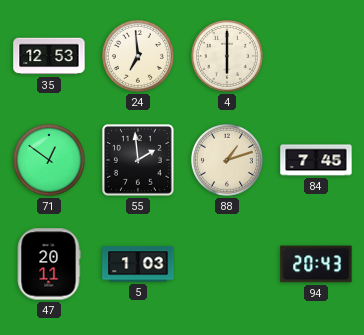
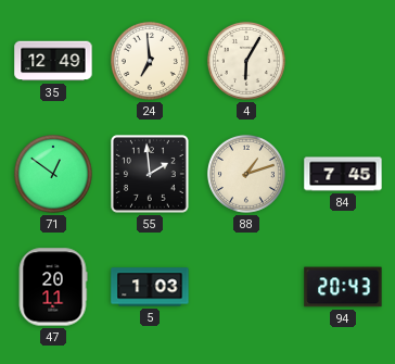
35: 12:53 -> 12:49 (53, 61)
4: 6:00 -> 6:05 (246, 61)
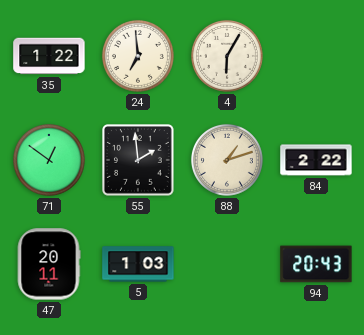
35: 12:49 -> 1:22 (49, 56)
84: 7:45 -> 2:22 (316, 160)
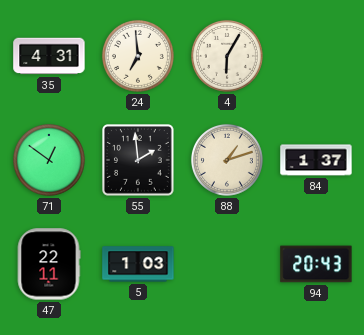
35: 1:22 -> 4:31 (49, 56)
84: 2:22 -> 1:37 (316, 160)
47: 20:11 -> 22:11 (49, 264)
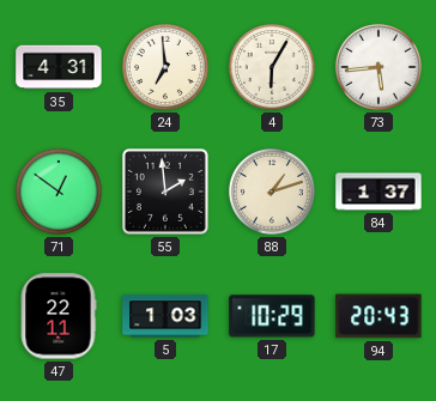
73: none -> 5:44 (379, 67)
17: none -> 10:29 (272, 316)
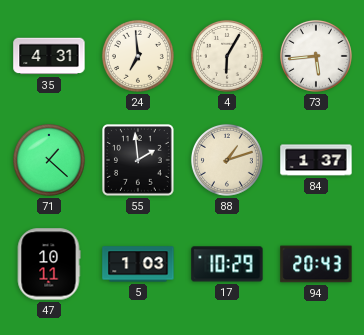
71: 12:51 -> 1:22 (49, 160)
47: 22:11 -> 10:11 (49, 264)
